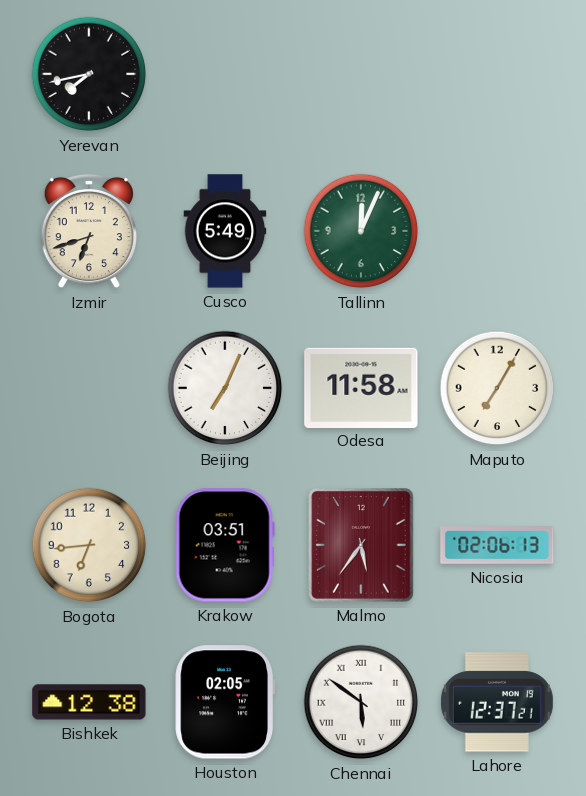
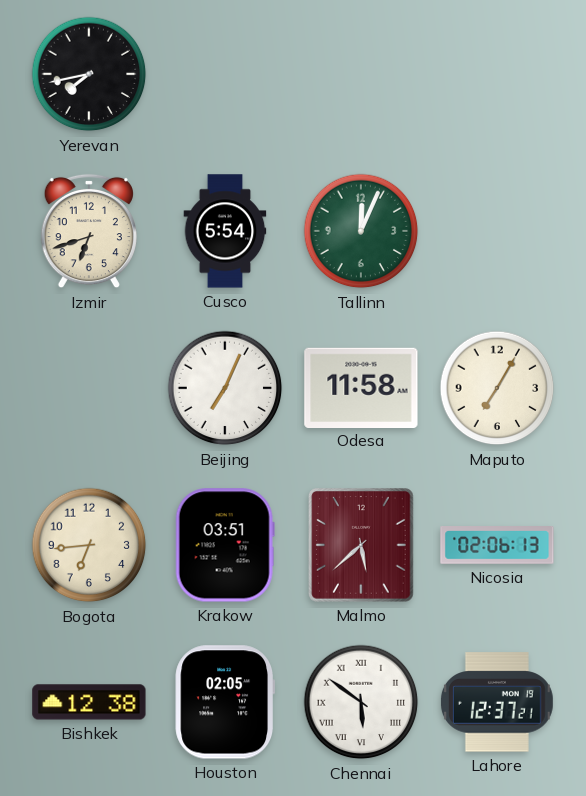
Cusco: 5:49 -> 5:54 (225, 231)
Malmo: 5:36 -> 5:38 (362, 545)
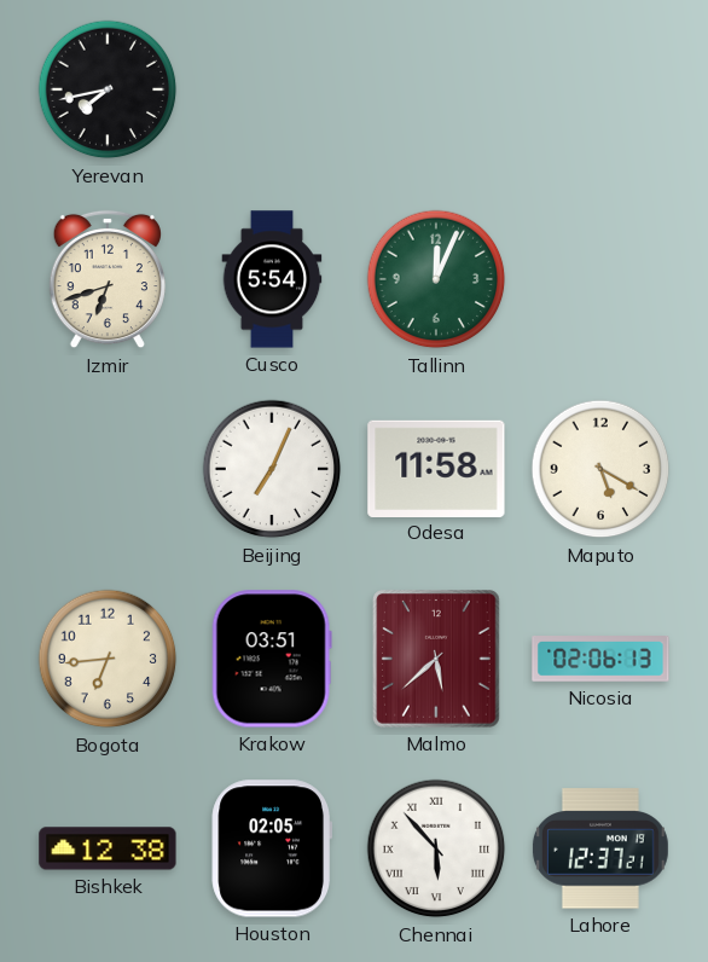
Maputo: 7:05 -> 5:20 (600, 469)
Chennai: 5:51 -> 5:53 (436, 848)
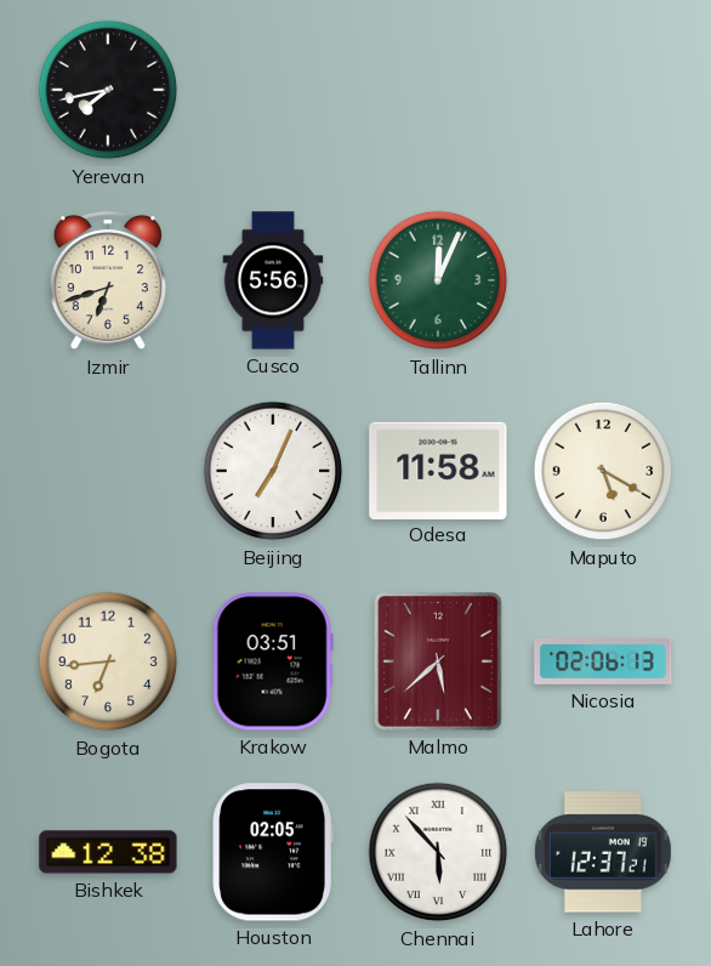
Cusco: 5:54 -> 5:56 (273, 280)
